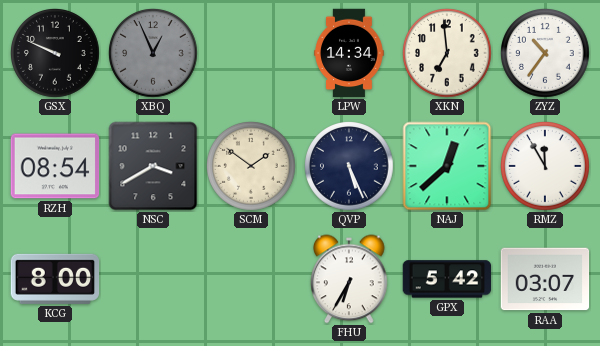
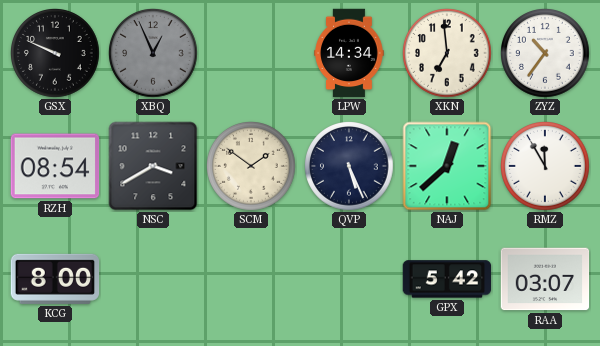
FHU: 6:35 -> none (349, 279)
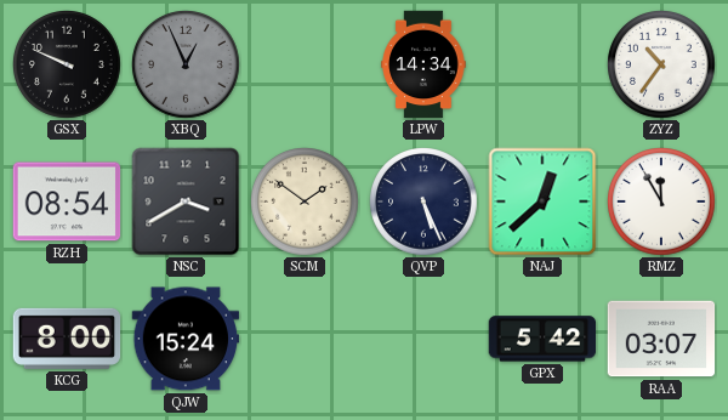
XKN: 6:59 -> none (447, 53)
QJW: none -> 15:24 (186, 339)
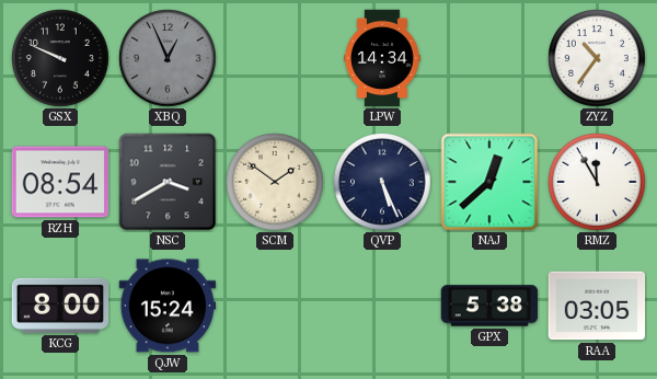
GPX: 5:42 -> 5:38 (489, 306)
RAA: 03:07 -> 03:05 (597, 306)
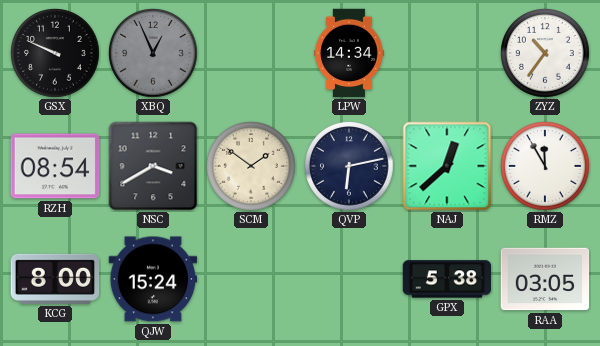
QVP: 5:26 -> 6:13 (349, 166)
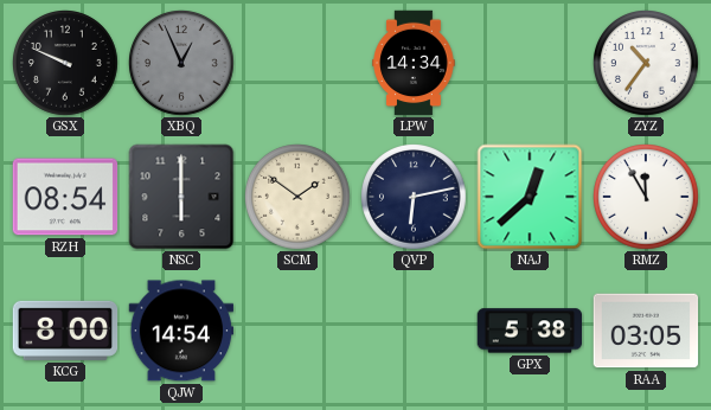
NSC: 3:40 -> 6:00 (181, 197)
QJW: 15:24 -> 14:54 (181, 331)
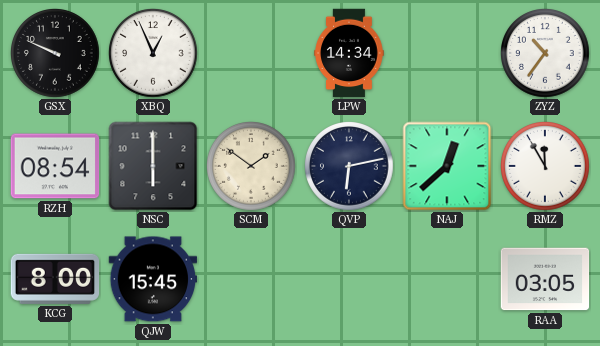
XBQ dial: grey -> white (153, 53)
QJW: 14:54 -> 15:45 (153, 279)
GPX: 5:38 -> none (530, 331)
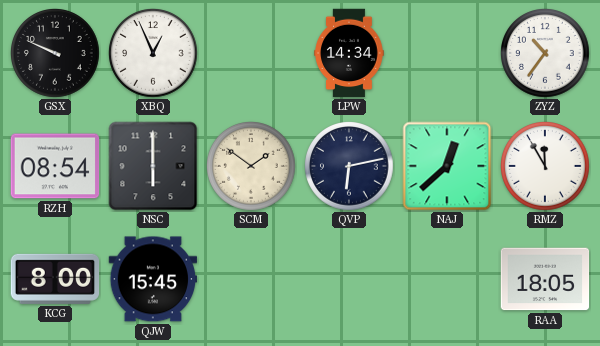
RAA: 03:05 -> 18:05 (545, 279)
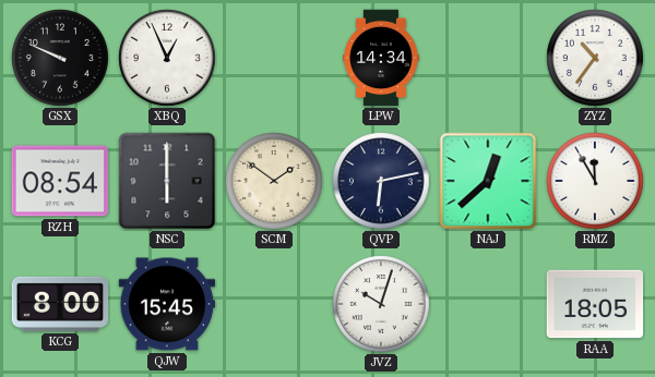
JVZ: none -> 10:03 (381, 304)
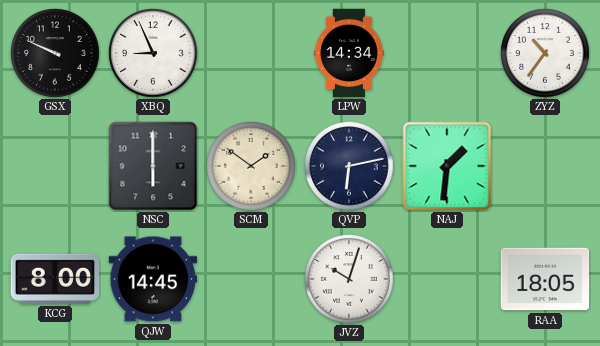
XBQ: 12:56 -> 8:56 (153, 53)
RZH: 08:54 -> none (60, 181)
NAJ: 12:38 -> 1:31 (447, 166)
RMZ: 11:55 -> none (595, 181)
QJW: 15:45 -> 14:45 (153, 279)
